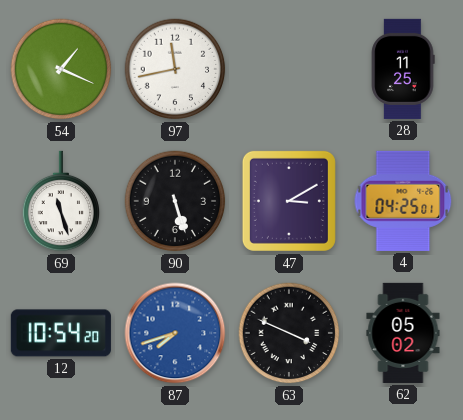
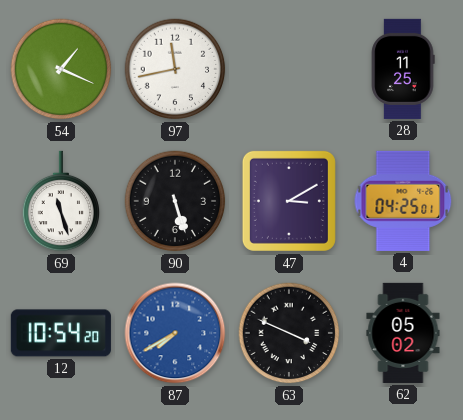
87: 7:42 -> 7:40 (175, 333)
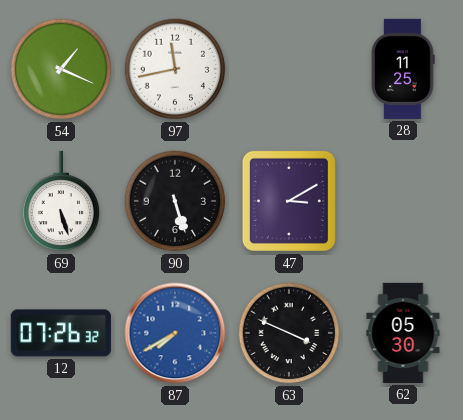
69: 11:27 -> 5:27 (61, 201)
4: 04:25 -> none (403, 201)
12: 10:54 -> 07:26 (61, 333)
62: 05:02 -> 05:30 (403, 333)
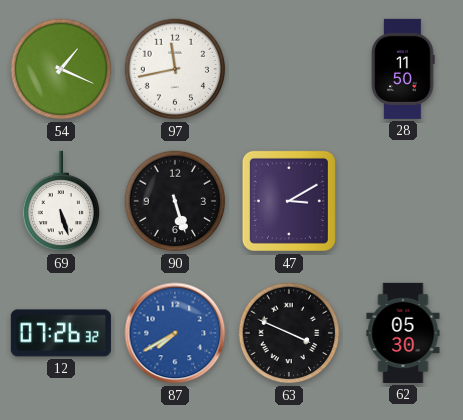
28: 11:25 -> 11:50 (403, 69)
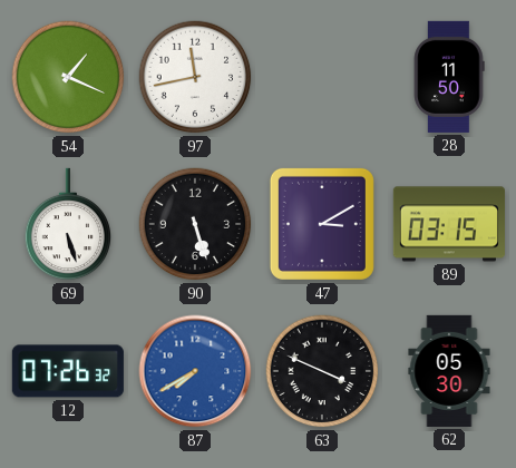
89: none -> 03:15 (449, 224)
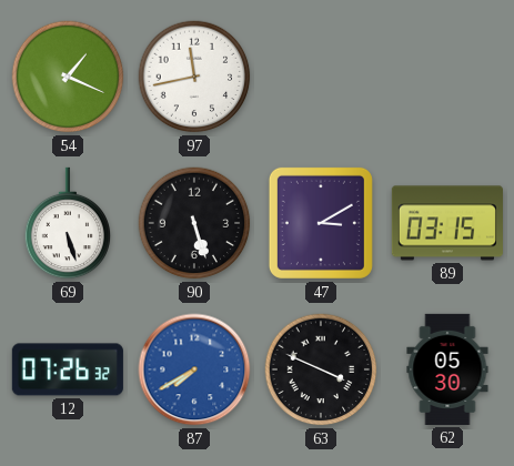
28: 11:50 -> none (449, 77)
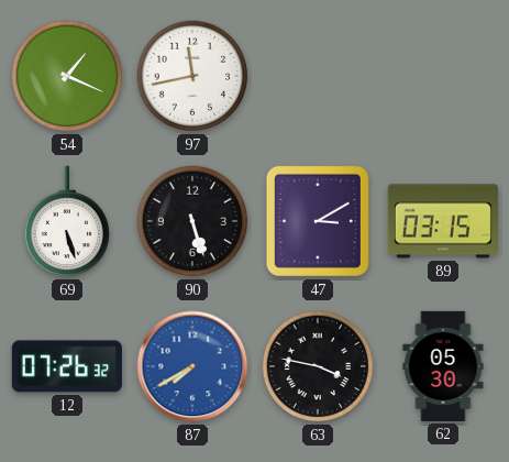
63: 3:49 -> 3:47 (318, 366)
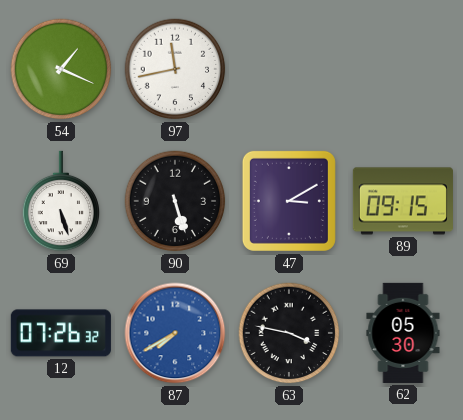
89: 03:15 -> 09:15 (403, 201)
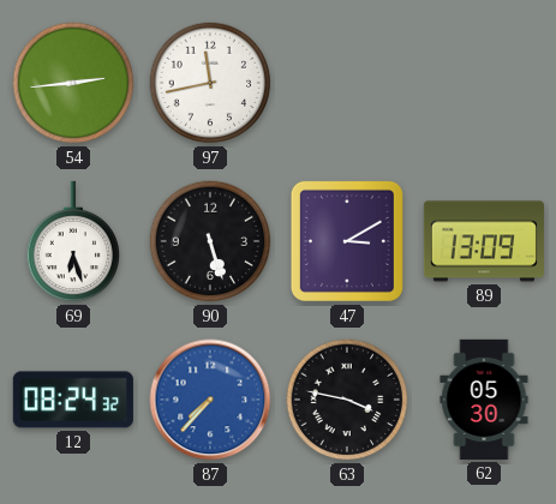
54: 1:19 -> 2:44 (73, 83)
69: 5:27 -> 6:27 (73, 241)
89: 09:15 -> 13:09 (484, 241)
12: 07:26 -> 08:24 (73, 400)
87: 7:40 -> 7:37 (210, 400)
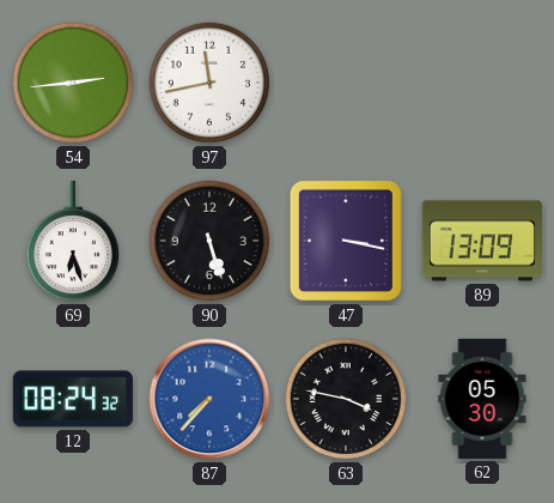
47: 3:10 -> 3:17 (346, 241)
